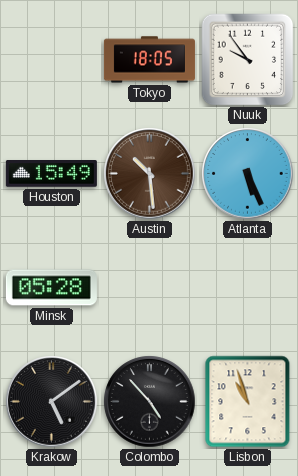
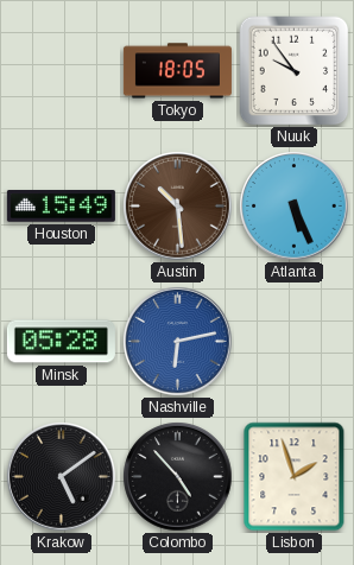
Nashville: none -> 6:13 (178, 342)
Lisbon: 10:57 -> 1:57 (295, 477)
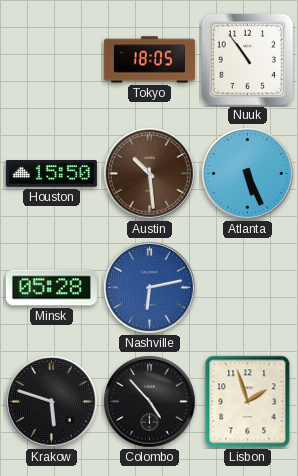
Nuuk: 9:54 -> 10:54 (248, 60)
Houston: 15:49 -> 15:50 (51, 174)
Krakow: 5:09 -> 5:48 (52, 402)
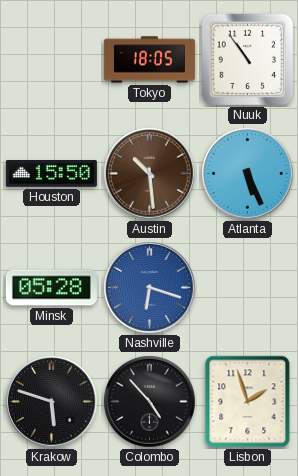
Nashville: 6:13 -> 6:18 (150, 288)
